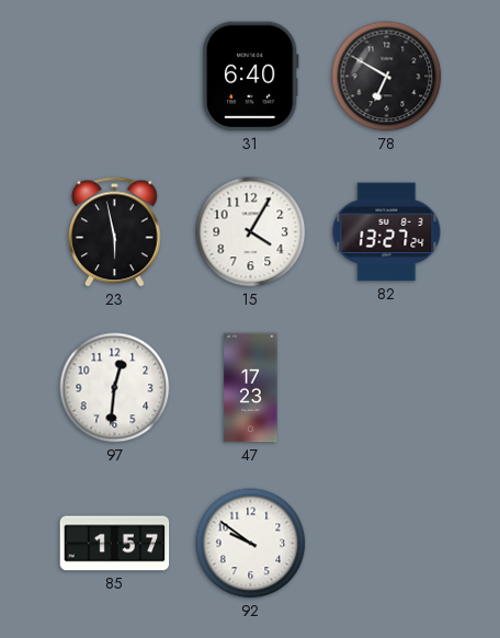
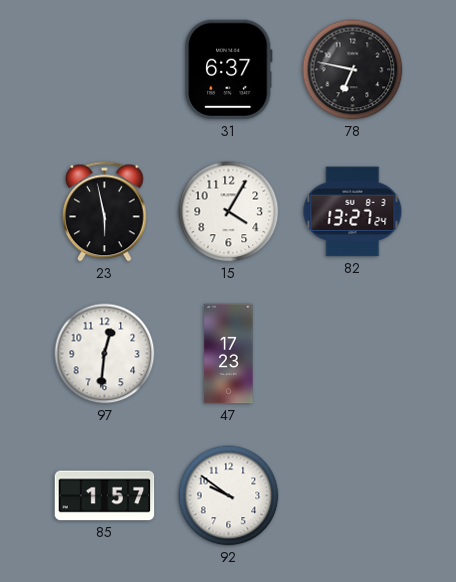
31: 6:40 -> 6:37 (229, 70)
78: 6:50 -> 6:47 (353, 70)
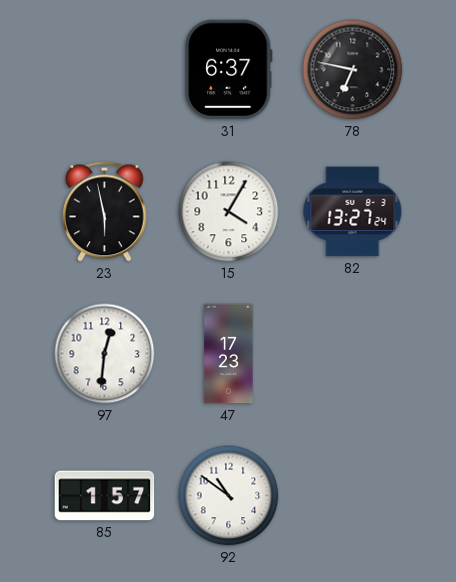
92: 9:51 -> 10:51 (229, 496)
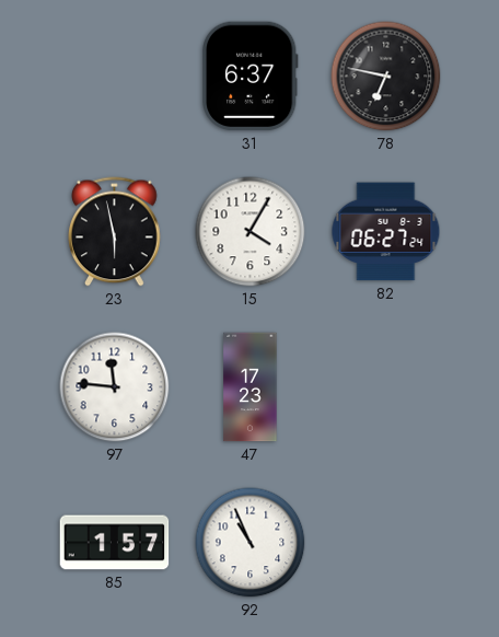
82: 13:27 -> 06:27 (386, 232)
97: 12:31 -> 11:46 (115, 387)
92: 10:51 -> 10:56 (251, 543)
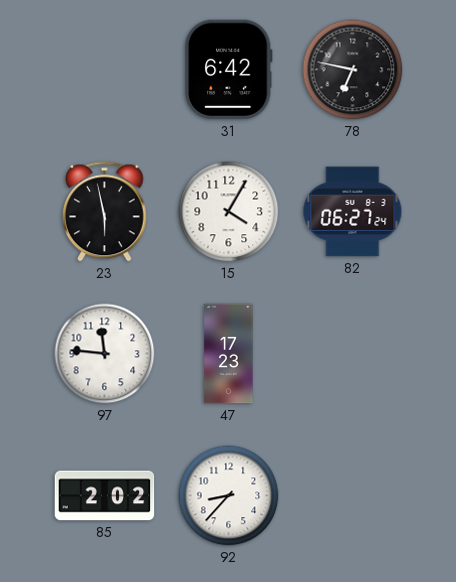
31: 6:37 -> 6:42 (229, 70)
85: 1:57 -> 2:02 (105, 496)
92: 10:56 -> 8:37 (229, 496)
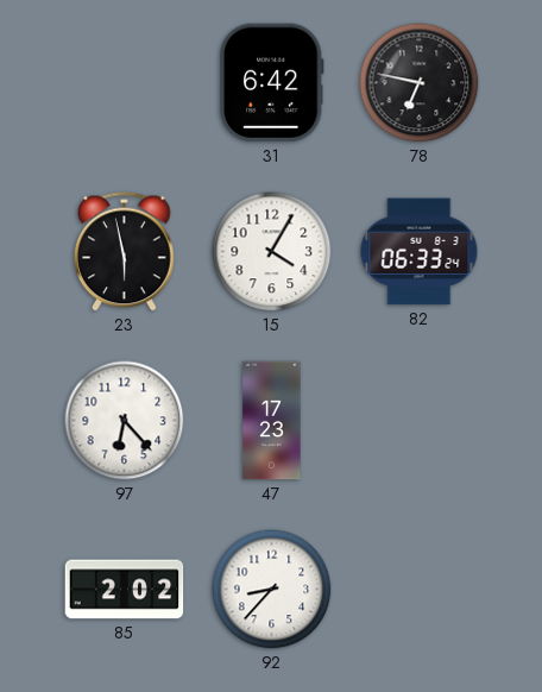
82: 06:27 -> 06:33 (420, 252)
97: 11:46 -> 6:23 (125, 421)
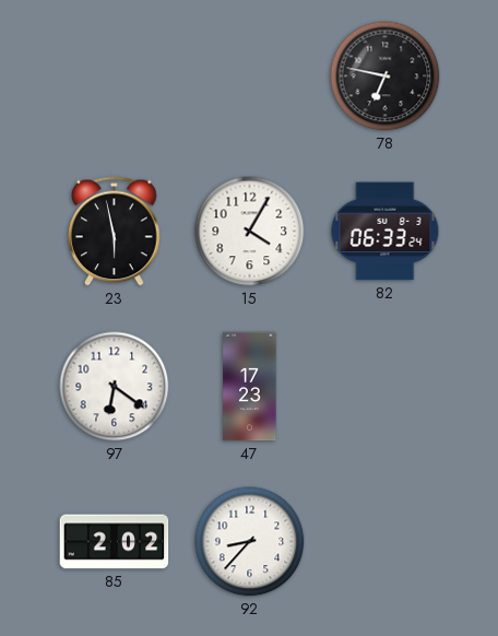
31: 6:42 -> none (272, 83)
97: 6:23 -> 6:21 (115, 387)
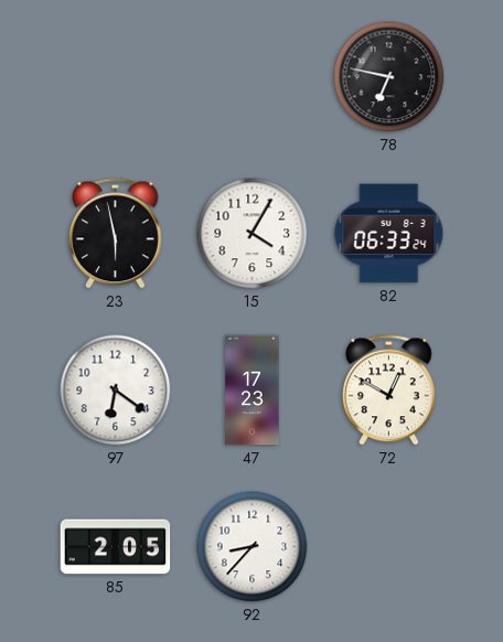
72: none -> 12:50 (389, 390)
85: 2:02 -> 2:05 (116, 547)
